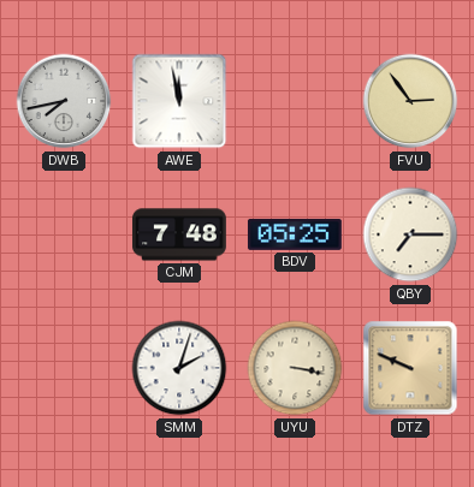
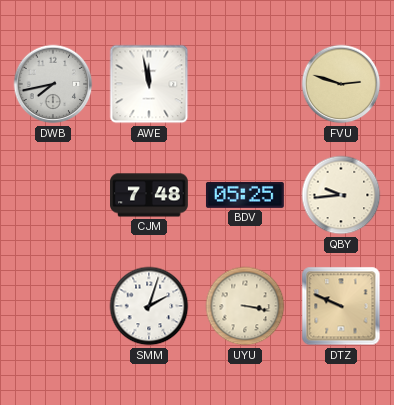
FVU: 2:54 -> 2:48 (341, 84)
QBY: 7:15 -> 9:44 (341, 195)
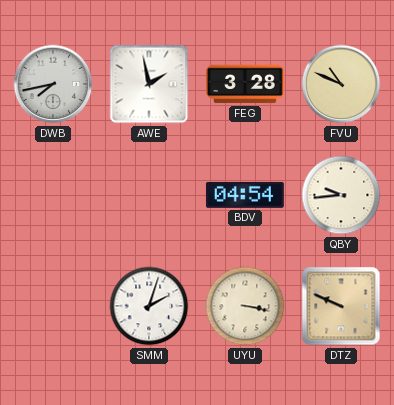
AWE: 11:58 -> 1:58 (149, 84)
FEG: none -> 3:28 (246, 84)
FVU: 2:48 -> 10:49 (341, 84)
CJM: 7:48 -> none (150, 195)
BDV: 05:25 -> 04:54 (245, 195)
